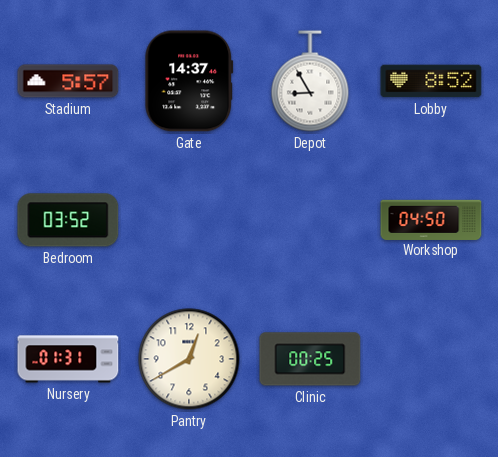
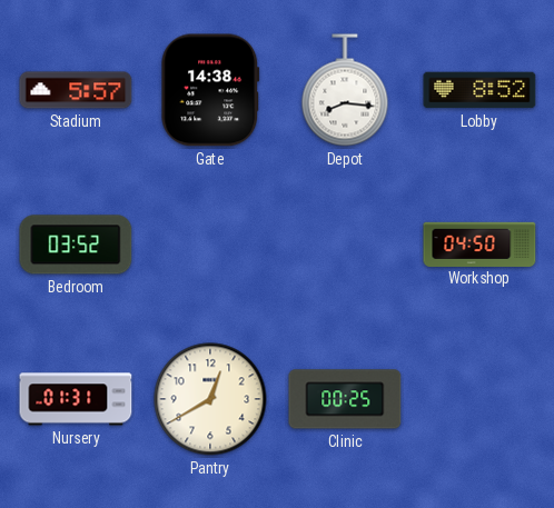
Gate: 14:37 -> 14:38 (210, 90)
Depot: 8:55 -> 8:16 (345, 90)
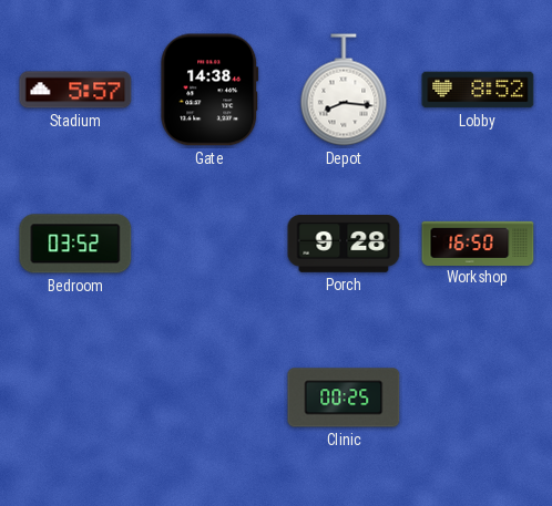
Porch: none -> 9:28 (344, 245)
Workshop: 04:50 -> 16:50 (478, 242)
Nursery: 01:31 -> none (76, 399)
Pantry: 12:40 -> none (210, 399)
